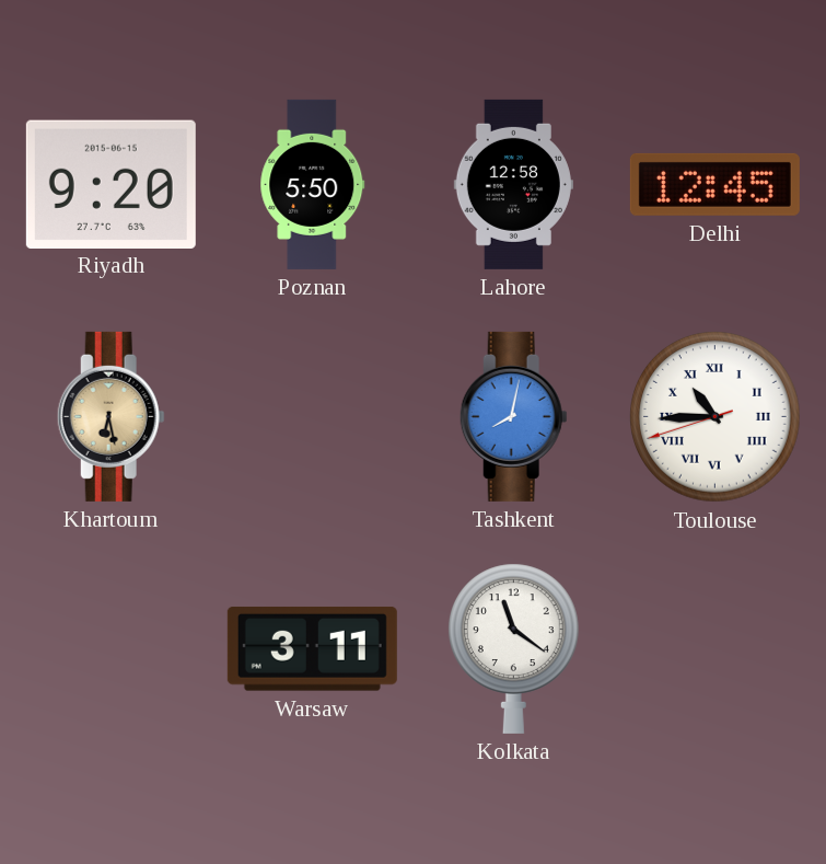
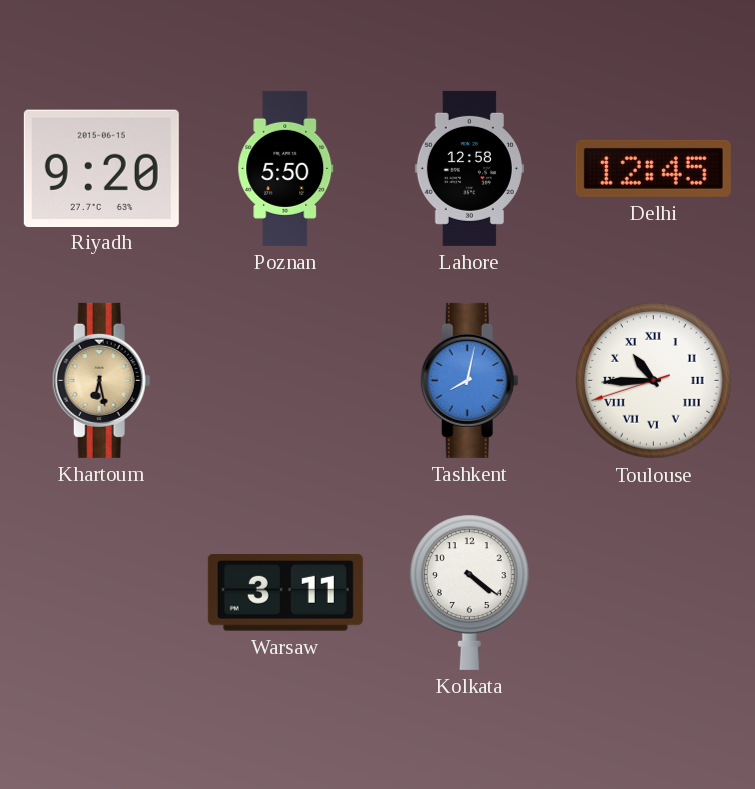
Kolkata: 11:21 -> 4:21 (469, 592)
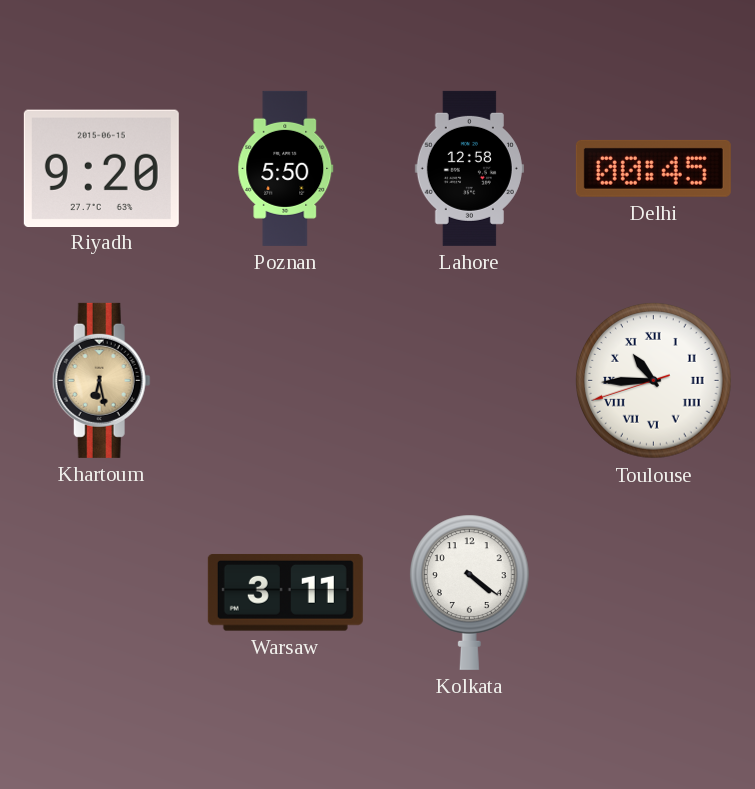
Delhi: 12:45 -> 00:45 (653, 168)
Tashkent: 8:02 -> none (469, 380)
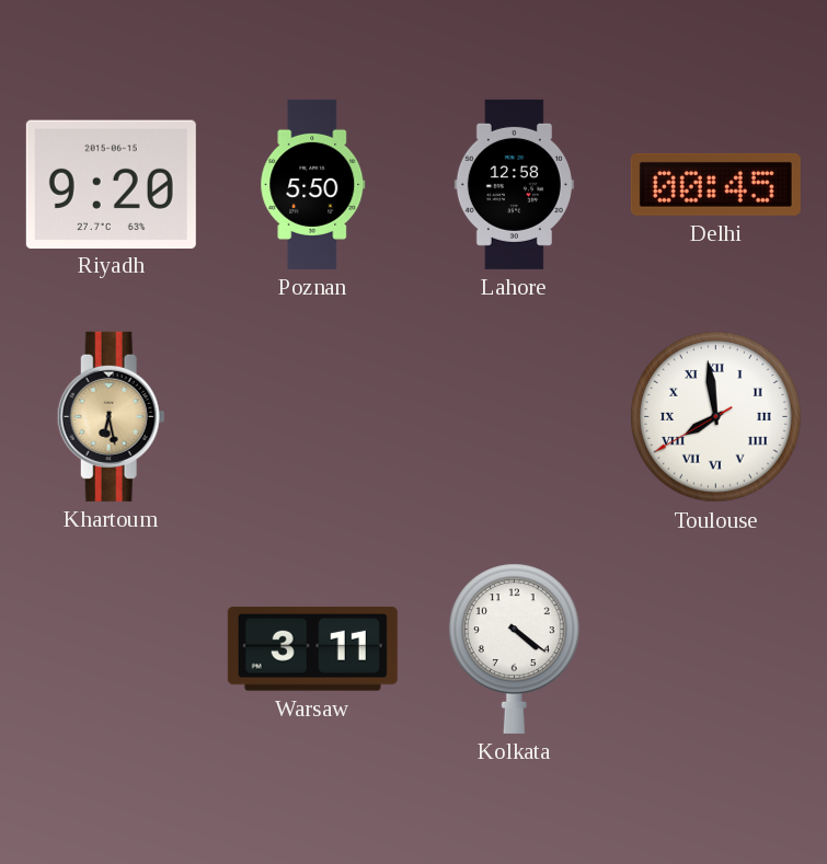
Toulouse: 10:44 -> 7:58 (716, 417)
